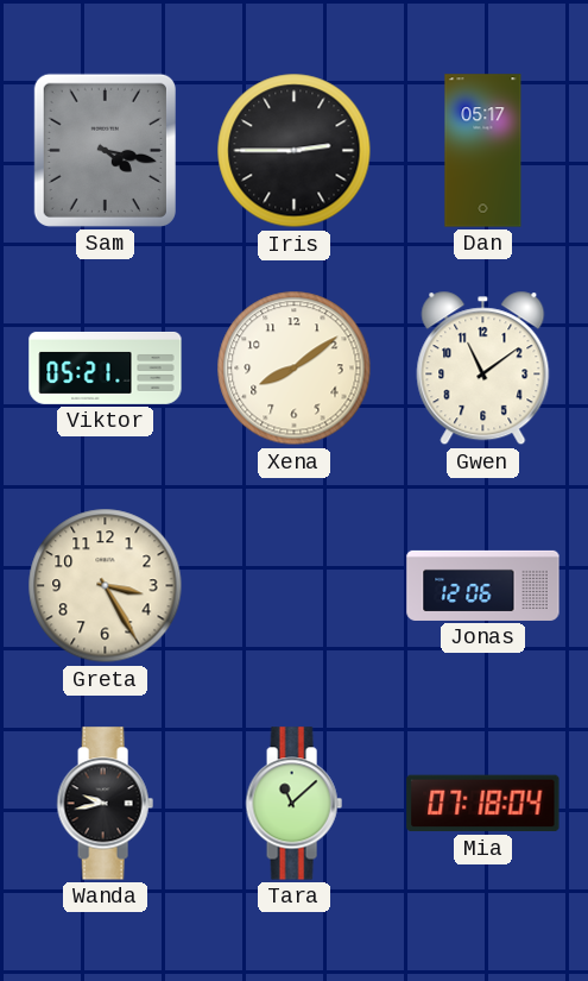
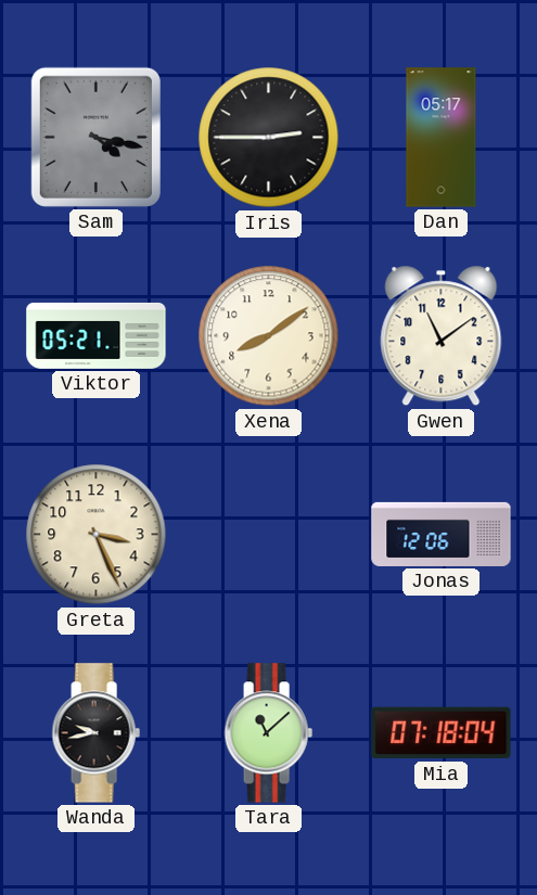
Greta: 3:25 -> 3:26 (97, 535)
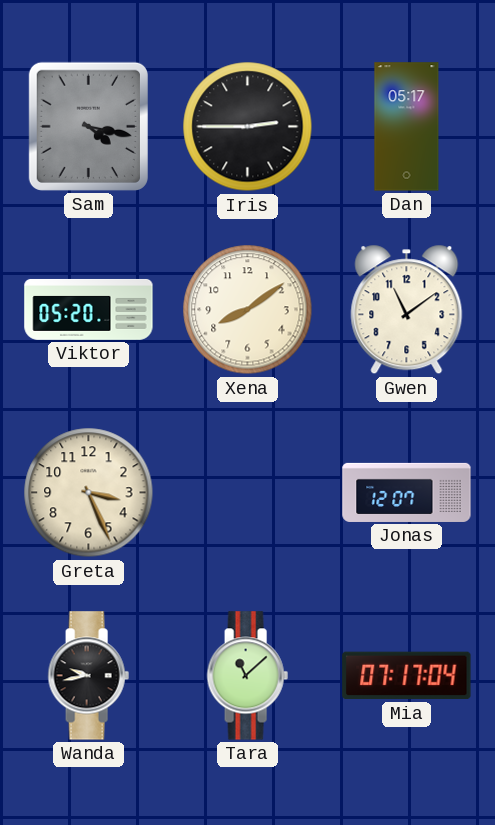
Viktor: 05:21 -> 05:20 (89, 309)
Jonas: 12:06 -> 12:07 (407, 492)
Mia: 07:18 -> 07:17 (407, 676)
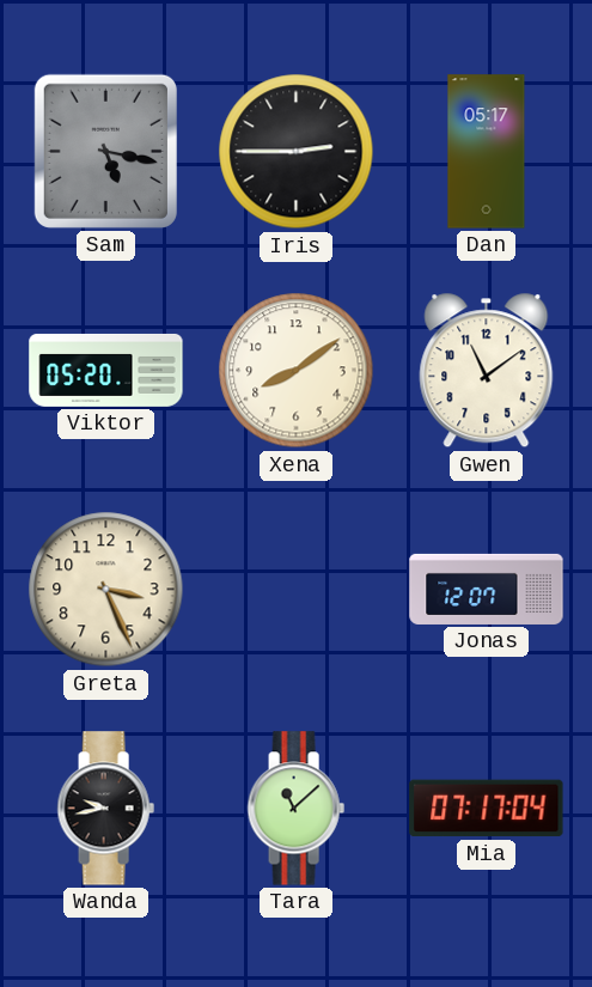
Sam: 4:17 -> 5:17 (105, 151)
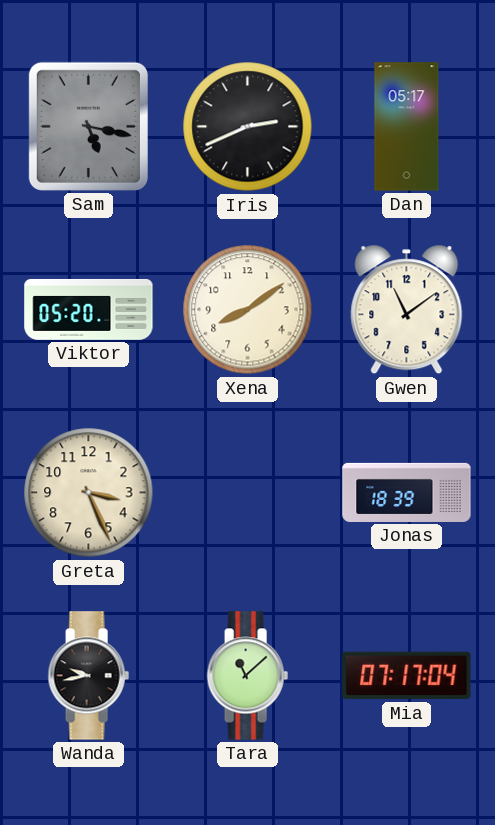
Iris: 2:45 -> 2:41 (248, 127)
Jonas: 12:07 -> 18:39 (407, 492)
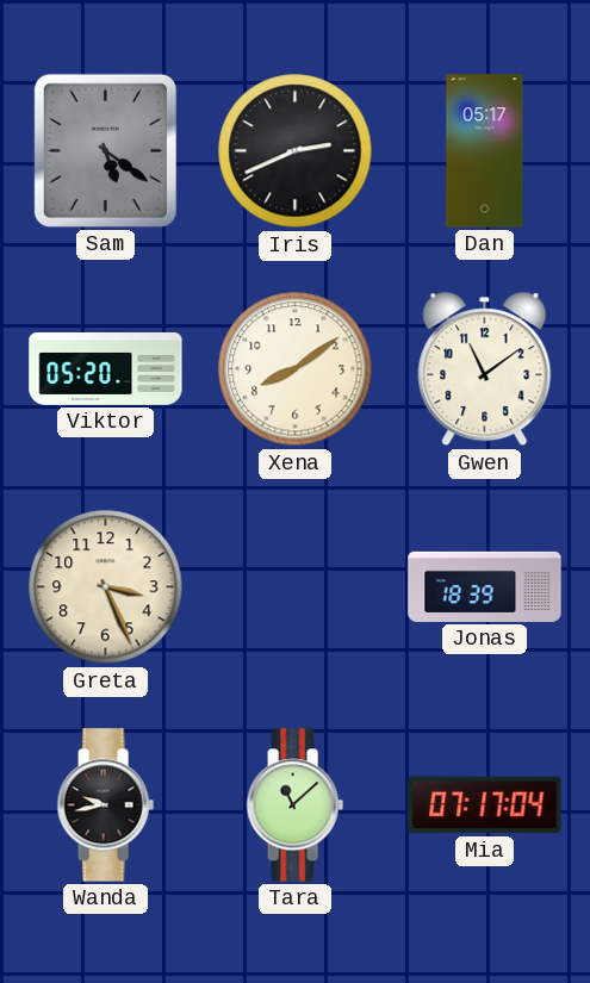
Sam: 5:17 -> 5:21 (105, 150)
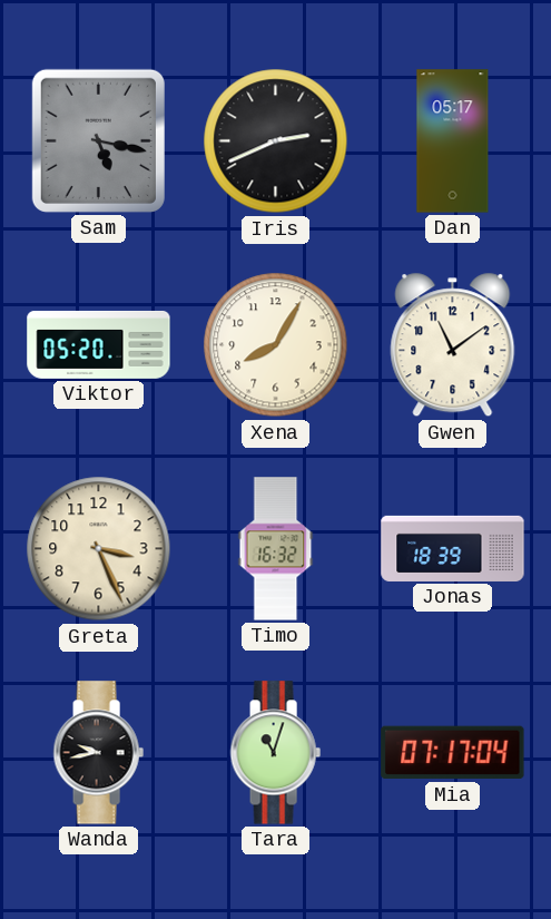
Sam: 5:21 -> 5:17 (98, 140)
Xena: 8:09 -> 8:05 (276, 345)
Timo: none -> 16:32 (276, 549)
Tara: 11:08 -> 11:03 (275, 753)
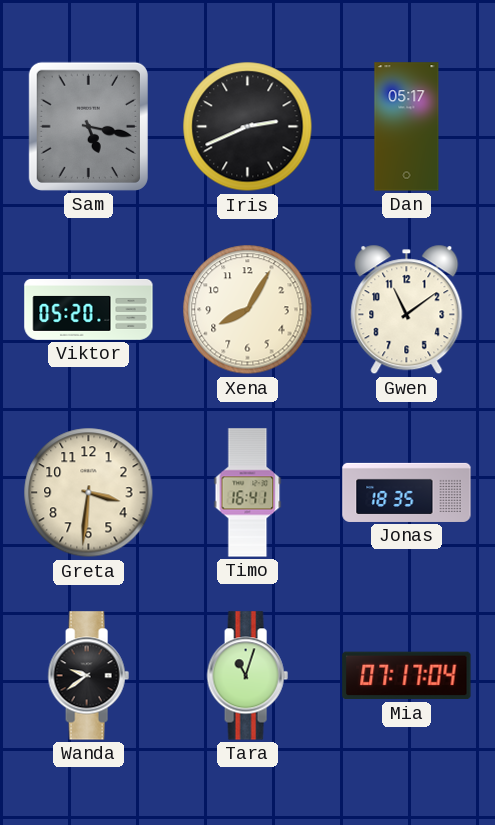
Greta: 3:26 -> 3:31 (89, 493)
Timo: 16:32 -> 16:41 (248, 493)
Jonas: 18:39 -> 18:35 (407, 492)
Wanda: 9:43 -> 9:39 (88, 676)
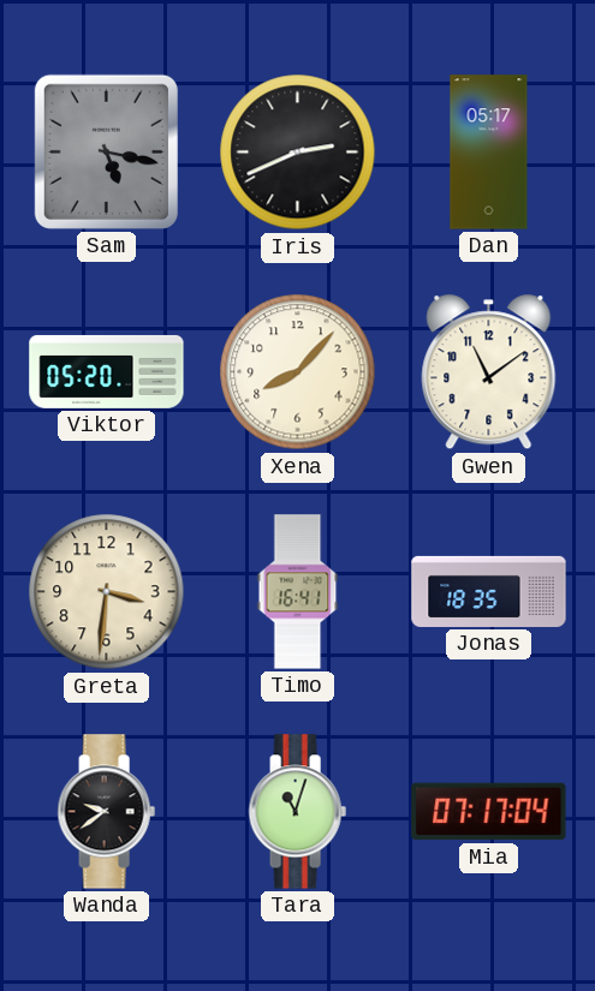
Xena: 8:05 -> 8:07 (298, 372)
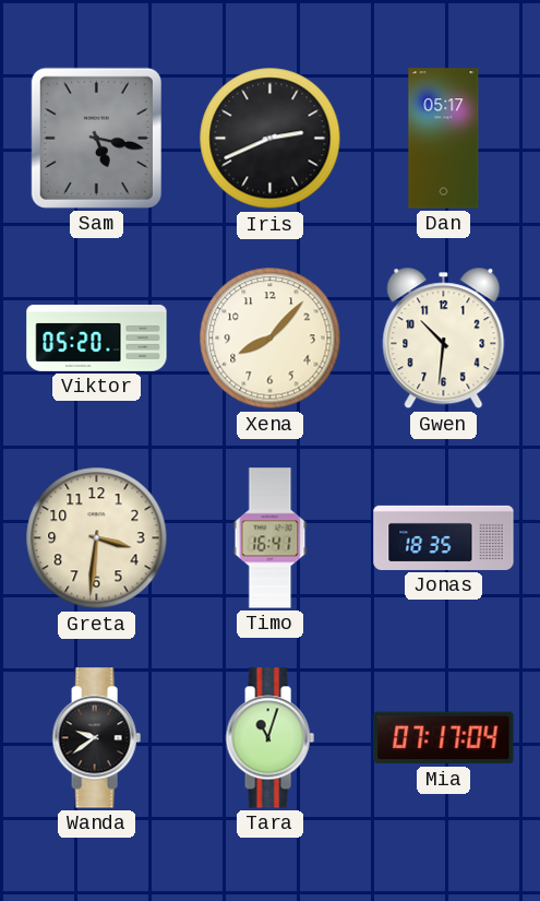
Gwen: 11:09 -> 10:31 (444, 339)
